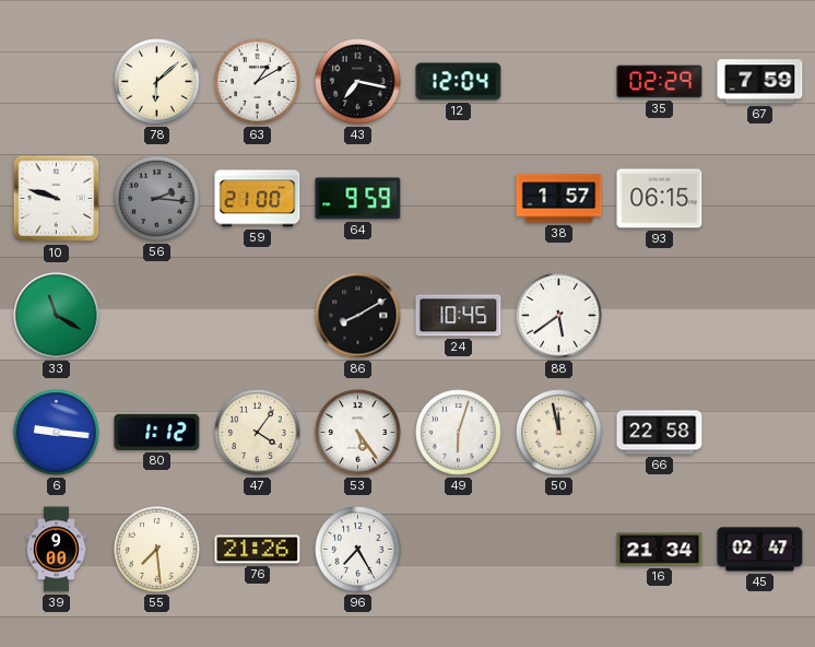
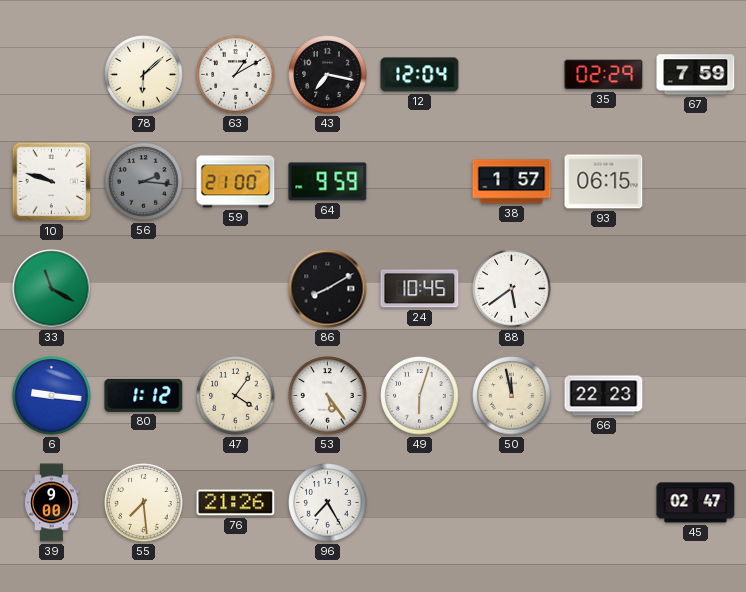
66: 22:58 -> 22:23 (604, 396)
16: 21:34 -> none (660, 550)
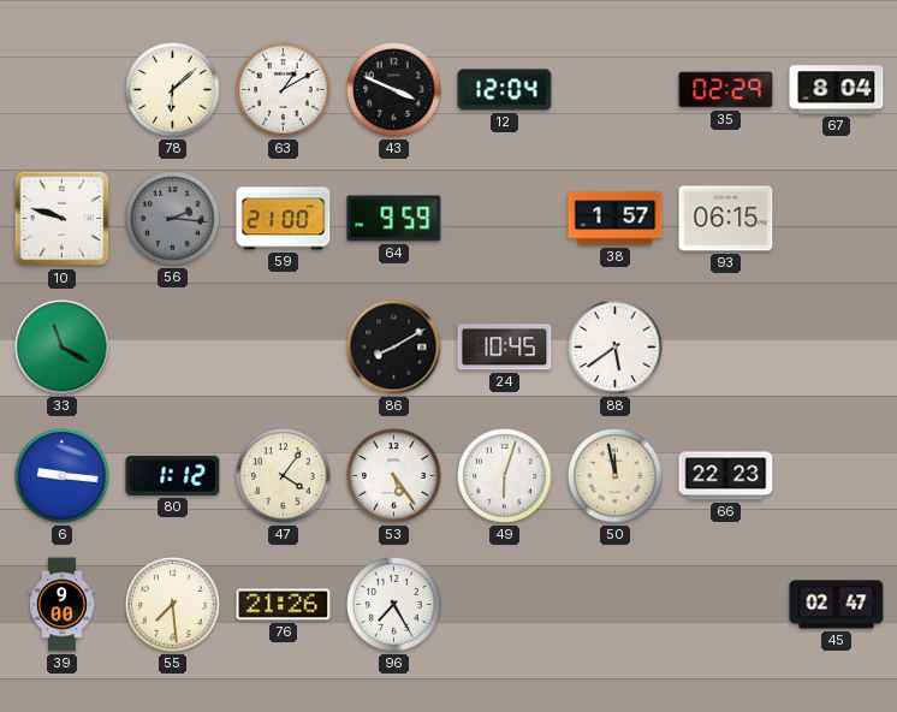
43: 7:17 -> 3:49 (394, 90)
67: 7:59 -> 8:04 (837, 90)
